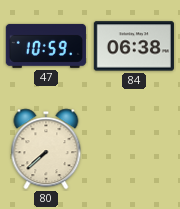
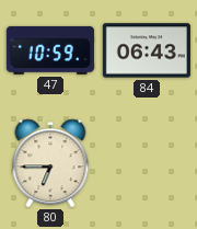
84: 06:38 -> 06:43 (147, 50)
80: 7:38 -> 6:45 (50, 163)
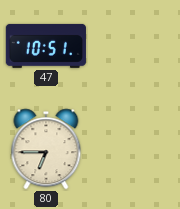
47: 10:59 -> 10:51 (46, 46)
84: 06:43 -> none (147, 50)
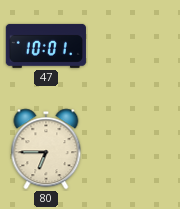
47: 10:51 -> 10:01 (46, 46)
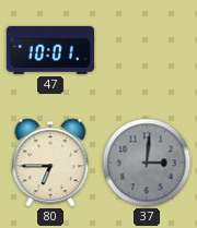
37: none -> 3:01 (147, 163)
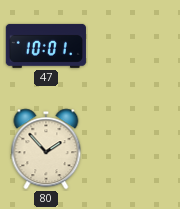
80: 6:45 -> 1:53 (46, 149)
37: 3:01 -> none (147, 163)
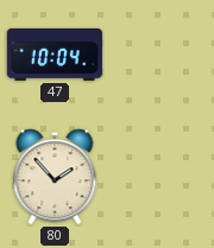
47: 10:01 -> 10:04 (55, 55)
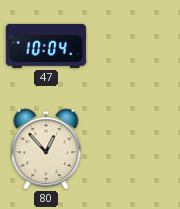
80: 1:53 -> 12:53 (46, 149)
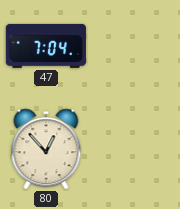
47: 10:04 -> 7:04 (46, 46)
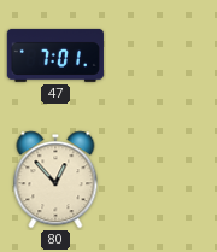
47: 7:04 -> 7:01 (55, 55)
